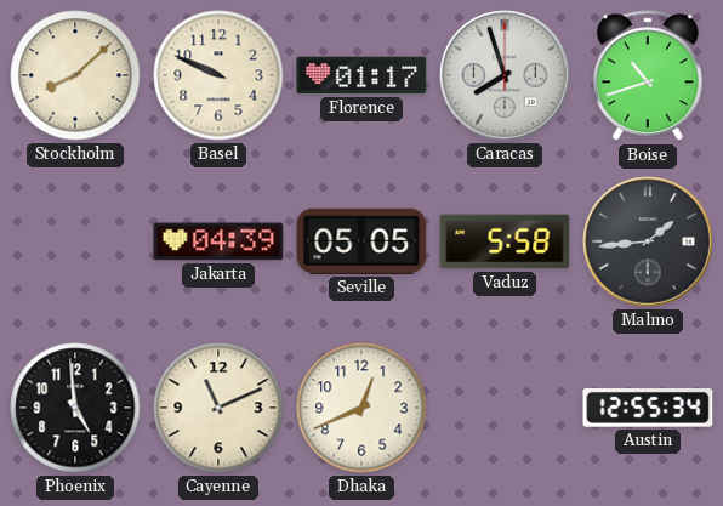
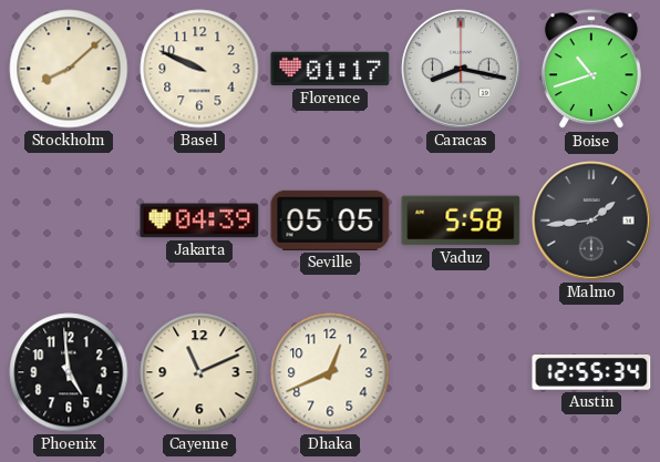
Caracas: 7:57 -> 8:17 (462, 70)
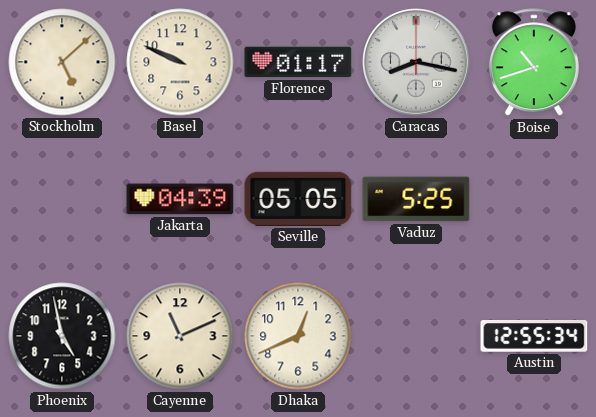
Stockholm: 8:08 -> 5:08 (62, 62)
Vaduz: 5:58 -> 5:25 (416, 199)
Malmo: 1:44 -> none (592, 222)
Phoenix: 4:59 -> 4:58 (62, 336)
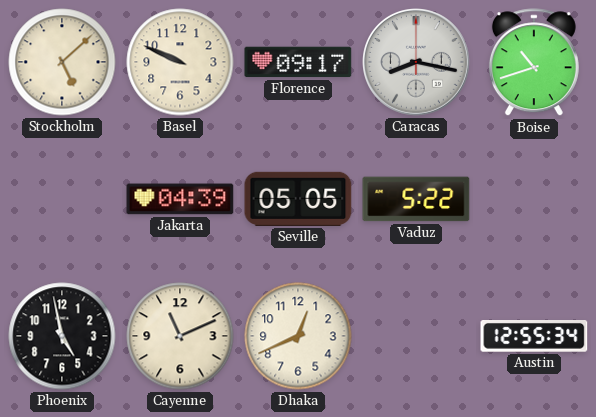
Florence: 01:17 -> 09:17 (298, 62)
Vaduz: 5:25 -> 5:22 (416, 199)
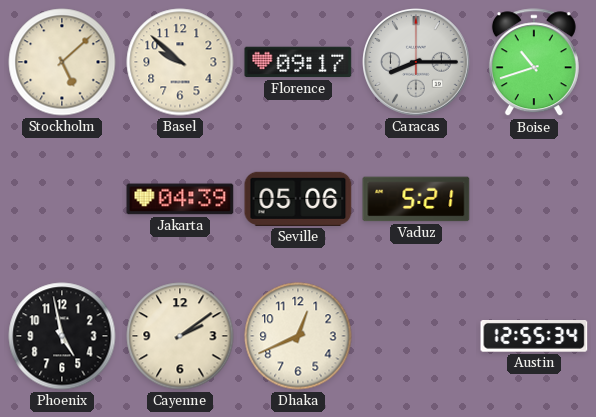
Basel: 9:49 -> 9:52 (180, 62)
Caracas: 8:17 -> 8:15 (417, 63)
Seville: 05:05 -> 05:06 (298, 199)
Vaduz: 5:22 -> 5:21 (416, 199)
Cayenne: 11:11 -> 2:09 (180, 336)
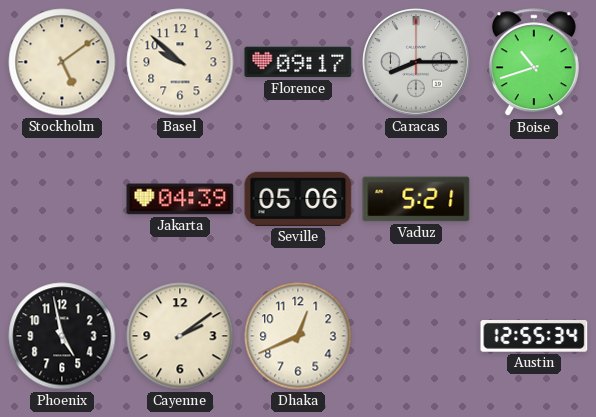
Stockholm: 5:08 -> 5:09 (62, 62)
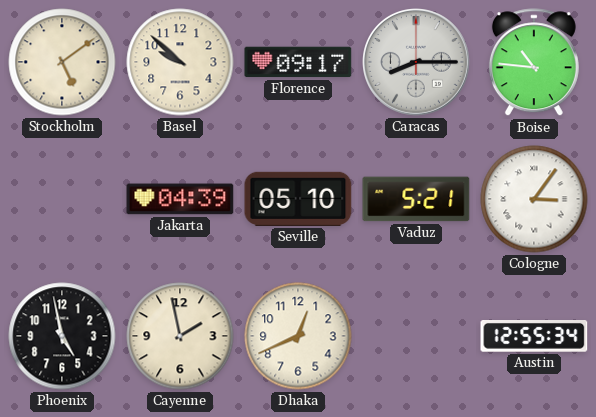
Boise: 10:42 -> 10:46 (534, 63)
Seville: 05:06 -> 05:10 (298, 199)
Cologne: none -> 3:06 (534, 199)
Cayenne: 2:09 -> 1:58 (180, 336)
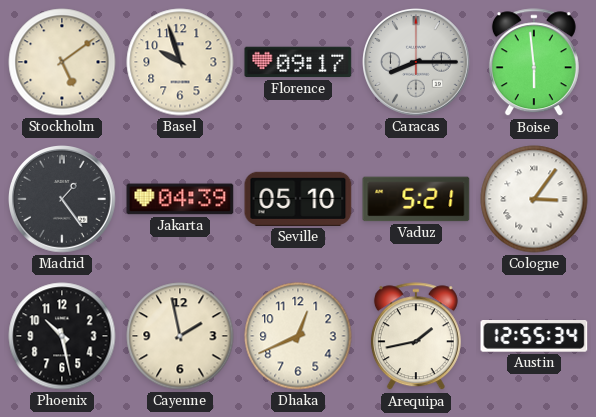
Basel: 9:52 -> 9:57 (180, 62)
Boise: 10:46 -> 5:59 (534, 63)
Madrid: none -> 1:24 (63, 200)
Phoenix: 4:58 -> 10:28 (62, 336)
Arequipa: none -> 1:43 (416, 337)
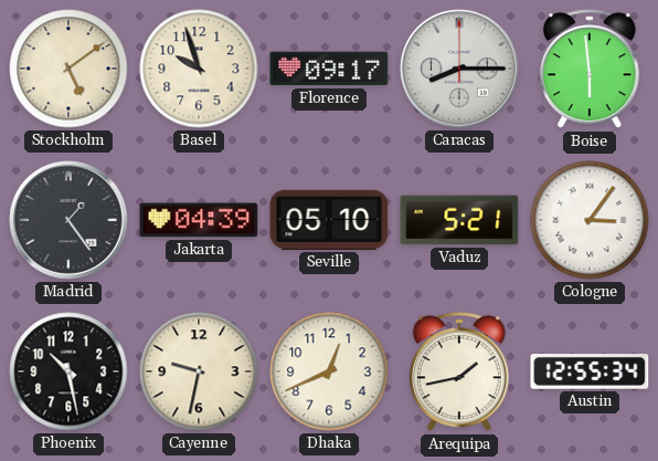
Cayenne: 1:58 -> 9:32 (199, 371)
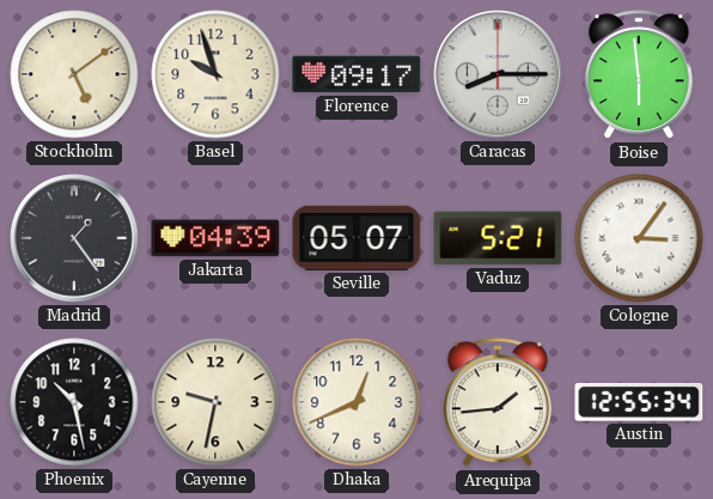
Seville: 05:10 -> 05:07 (356, 238)
Arequipa: 1:43 -> 1:44 (498, 403)
